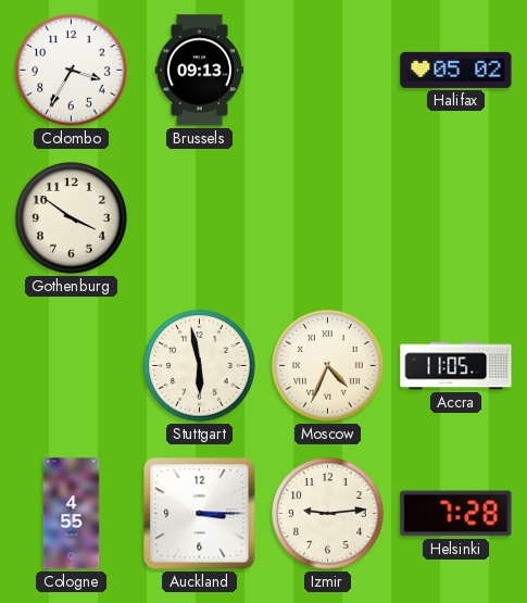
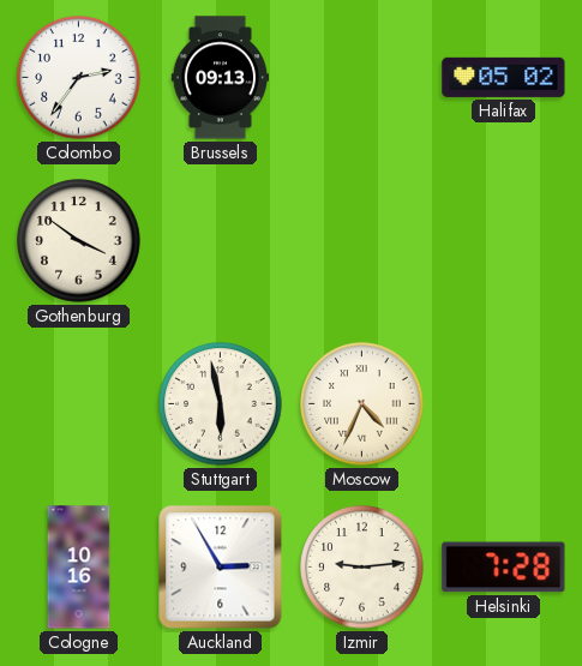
Colombo: 3:35 -> 2:36 (79, 78)
Accra: 11:05 -> none (456, 366)
Cologne: 4:55 -> 10:16 (79, 568)
Auckland: 3:15 -> 2:55 (221, 568)
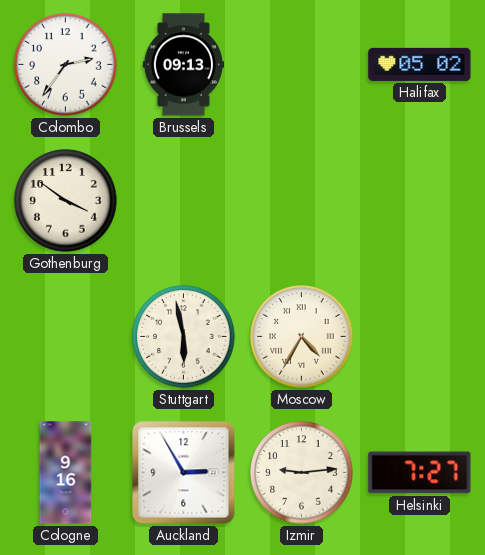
Moscow: 4:34 -> 4:35 (302, 337)
Cologne: 10:16 -> 9:16 (66, 473)
Helsinki: 7:28 -> 7:27 (420, 473)
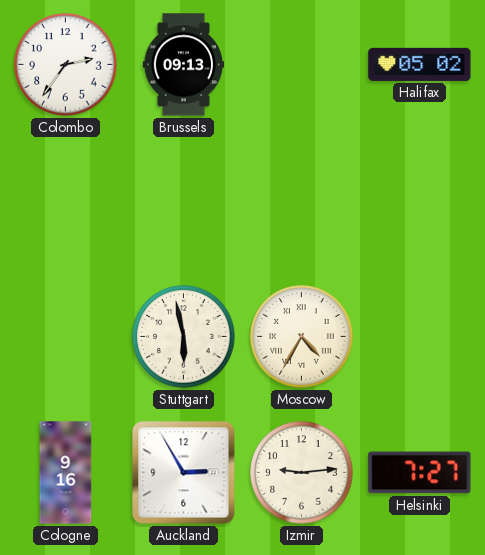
Gothenburg: 3:51 -> none (66, 201)
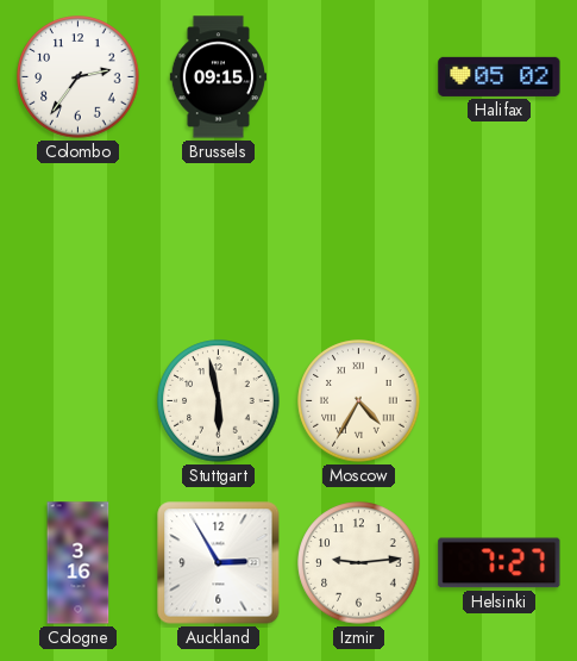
Brussels: 09:13 -> 09:15 (218, 77)
Cologne: 9:16 -> 3:16 (79, 563)
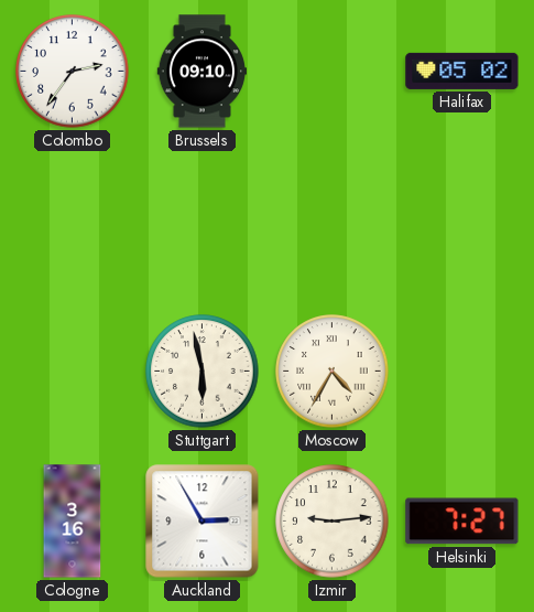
Brussels: 09:15 -> 09:10 (201, 72)
